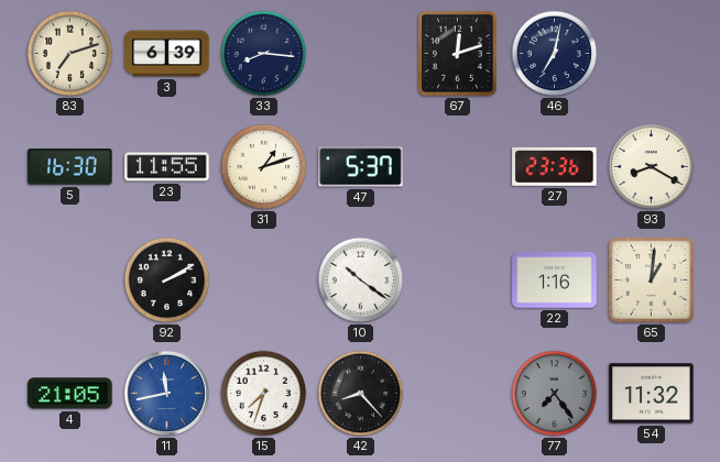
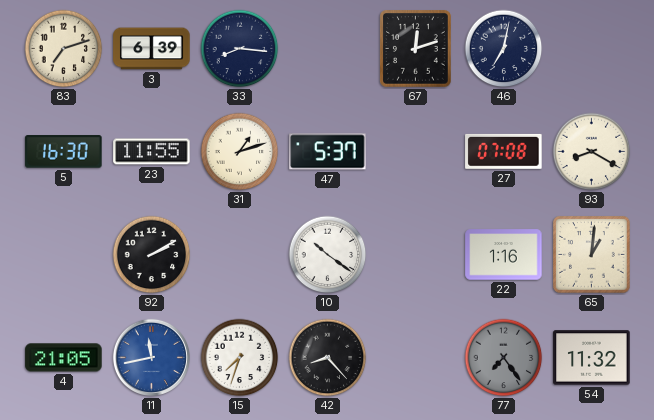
27: 23:36 -> 07:08 (504, 151)
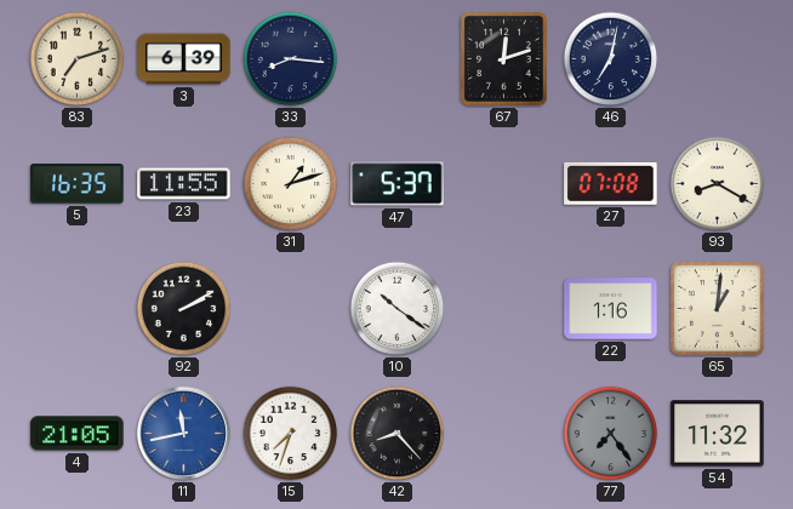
5: 16:30 -> 16:35 (78, 184)
